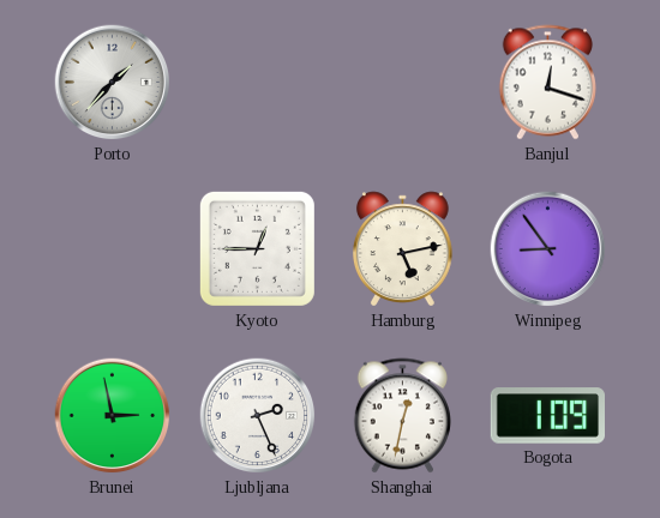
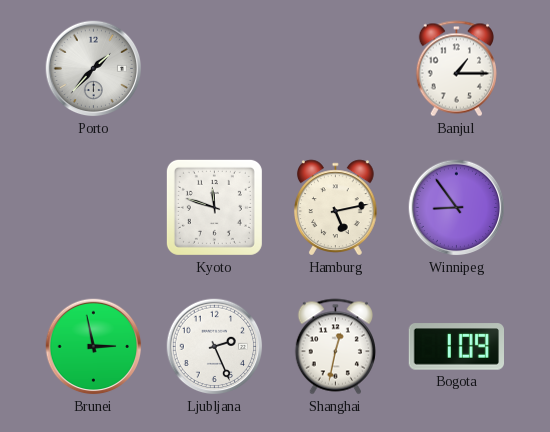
Banjul: 12:18 -> 1:15 (456, 69)
Kyoto: 12:45 -> 11:48 (214, 207)
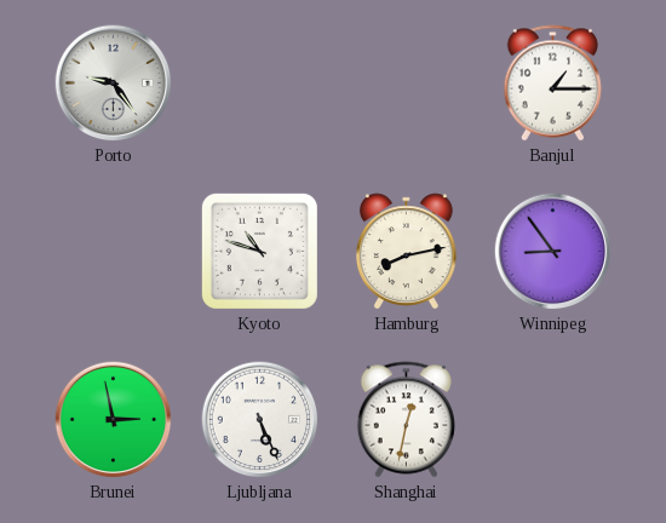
Porto: 1:37 -> 9:24 (114, 84)
Kyoto: 11:48 -> 10:48 (259, 251)
Hamburg: 5:13 -> 8:13 (406, 252)
Ljubljana: 2:26 -> 5:26 (260, 420)
Bogota: 1:09 -> none (456, 347)
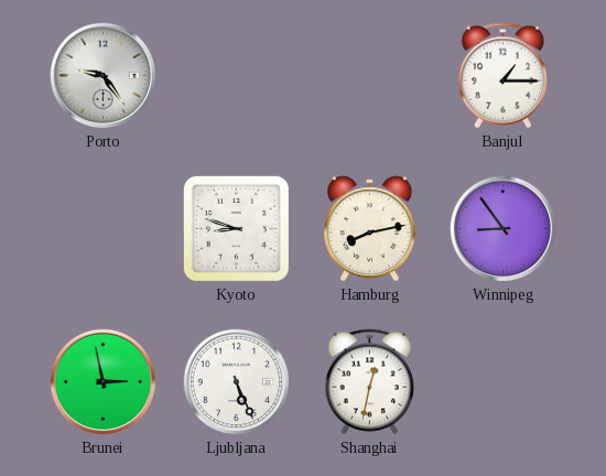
Kyoto: 10:48 -> 8:48 (236, 228)
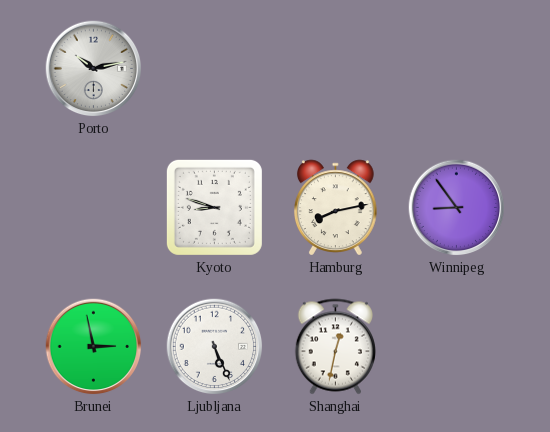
Porto: 9:24 -> 10:13 (94, 69)
Banjul: 1:15 -> none (502, 76)
